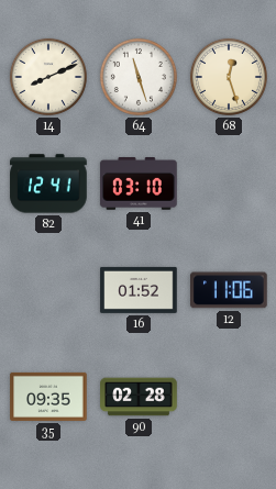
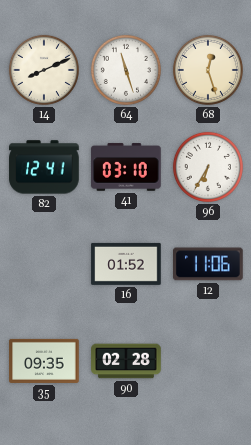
96: none -> 6:35 (208, 167)
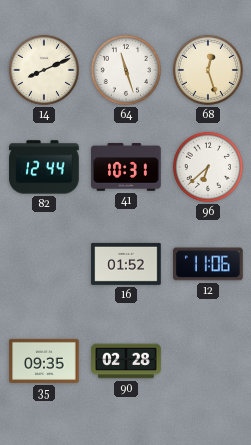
82: 12:41 -> 12:44 (44, 167)
41: 03:10 -> 10:31 (126, 167)
96: 6:35 -> 6:38 (208, 167)
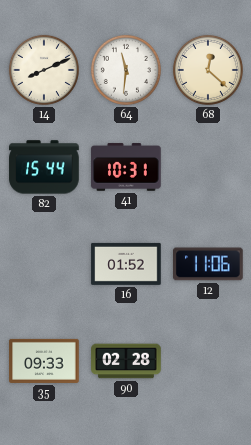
64: 11:27 -> 11:31 (126, 70)
68: 12:27 -> 12:22 (208, 70)
82: 12:44 -> 15:44 (44, 167)
96: 6:38 -> none (208, 167)
35: 09:35 -> 09:33 (44, 361)
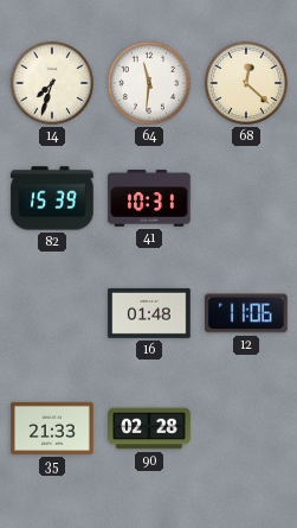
14: 8:11 -> 7:33 (52, 83)
82: 15:44 -> 15:39 (52, 198)
16: 01:52 -> 01:48 (149, 313)
35: 09:33 -> 21:33 (52, 428)
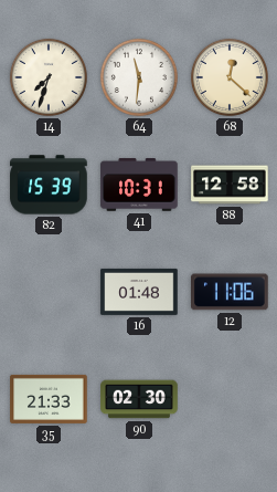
88: none -> 12:58 (230, 185)
90: 02:28 -> 02:30 (139, 399)
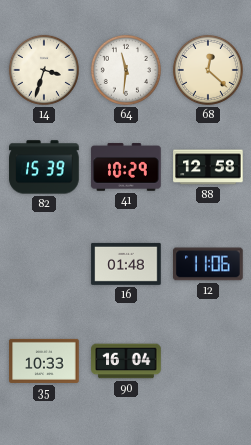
14: 7:33 -> 3:33 (44, 70)
41: 10:31 -> 10:29 (126, 167)
35: 21:33 -> 10:33 (44, 361)
90: 02:30 -> 16:04 (126, 361)
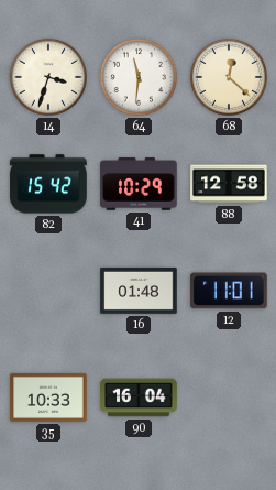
82: 15:39 -> 15:42 (48, 184)
12: 11:06 -> 11:01 (229, 291)
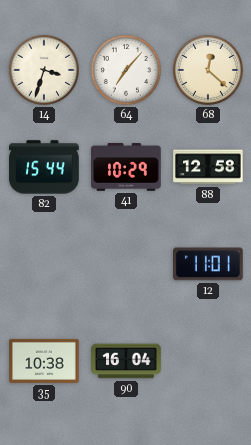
64: 11:31 -> 7:07 (126, 70)
82: 15:42 -> 15:44 (44, 167)
16: 01:48 -> none (139, 291)
35: 10:33 -> 10:38 (44, 361)
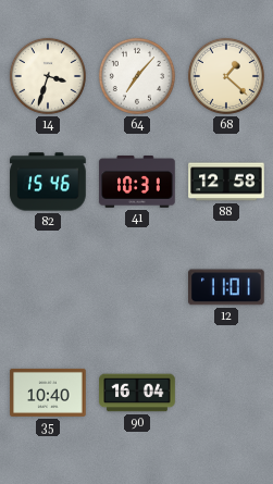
68: 12:22 -> 1:22 (226, 76)
82: 15:44 -> 15:46 (48, 182)
41: 10:29 -> 10:31 (137, 182)
35: 10:38 -> 10:40 (48, 393)
